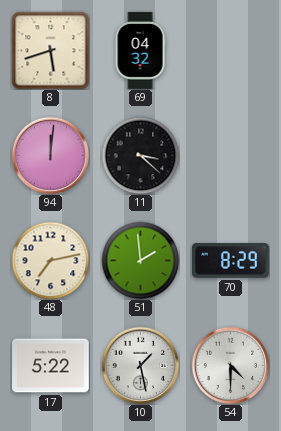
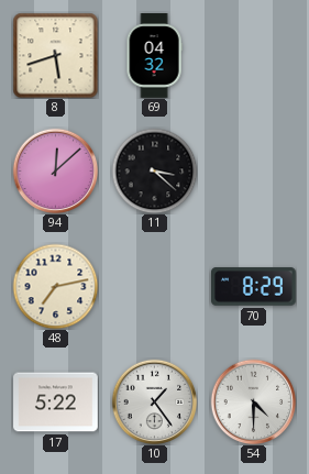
94: 12:01 -> 12:08 (55, 170)
51: 1:59 -> none (140, 260)
10: 1:28 -> 1:24 (154, 401)
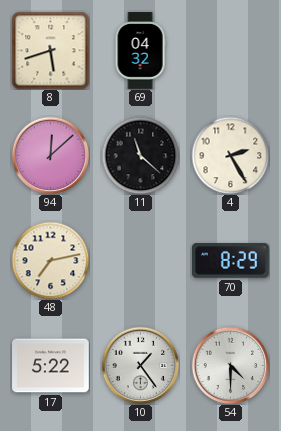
11: 3:22 -> 11:22 (140, 155)
4: none -> 2:25 (230, 155)
